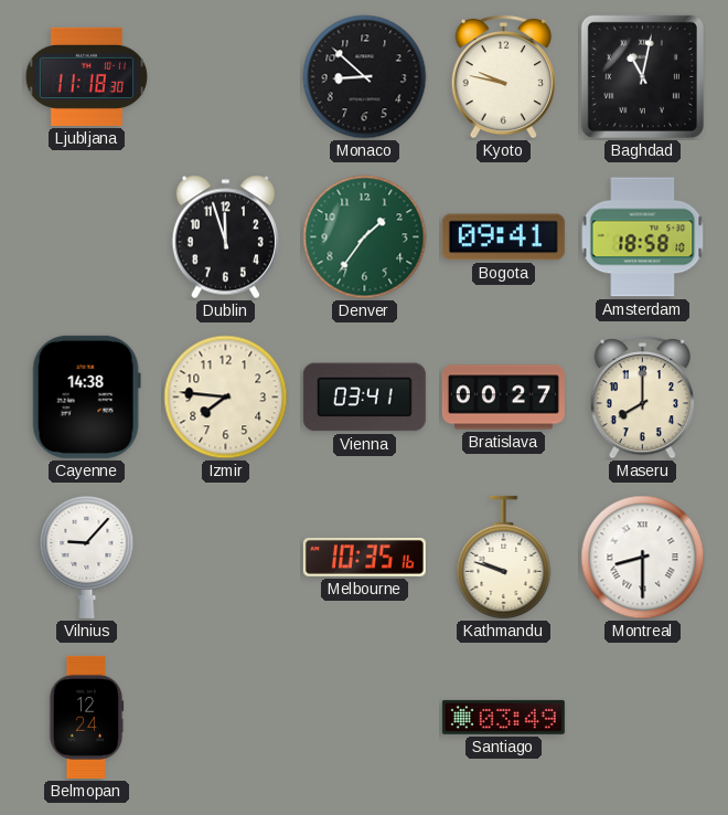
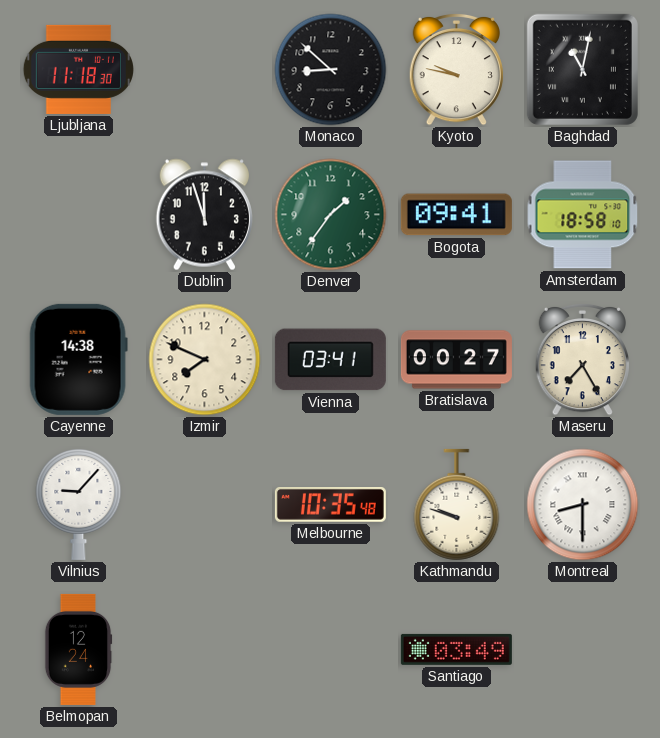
Izmir: 7:46 -> 7:49 (205, 360)
Maseru: 8:00 -> 7:25 (582, 359)
Melbourne: 10:35:16 -> 10:35:48 (330, 505)
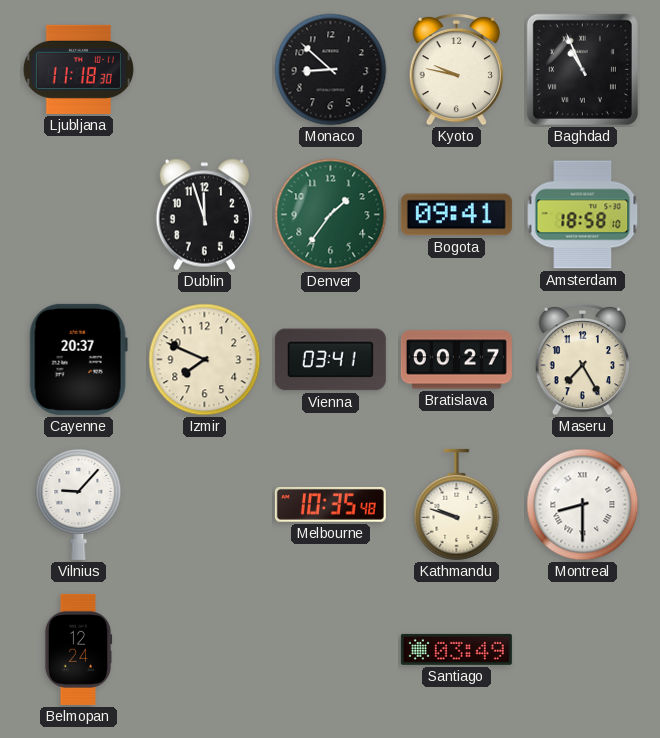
Baghdad: 11:02 -> 10:56 (582, 69)
Cayenne: 14:38 -> 20:37 (78, 359)
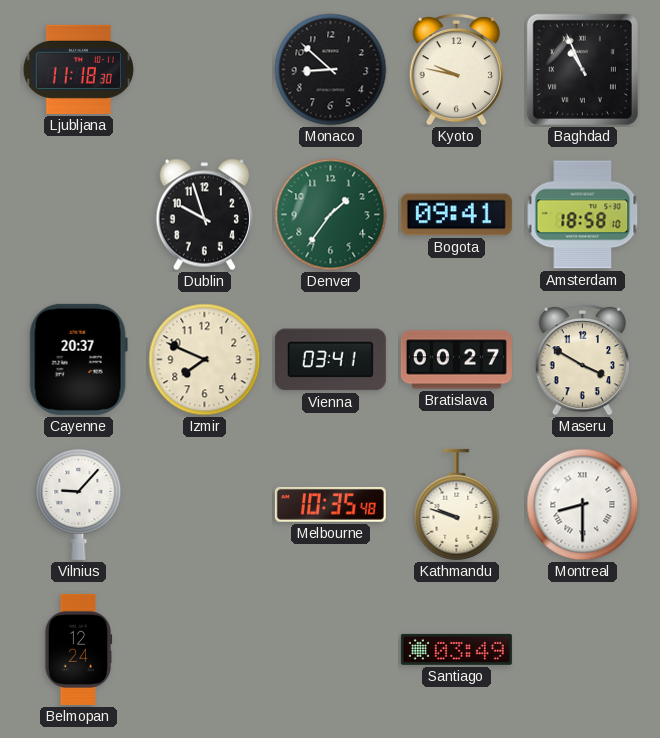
Dublin: 11:57 -> 9:57 (204, 215)
Maseru: 7:25 -> 3:50 (582, 359)
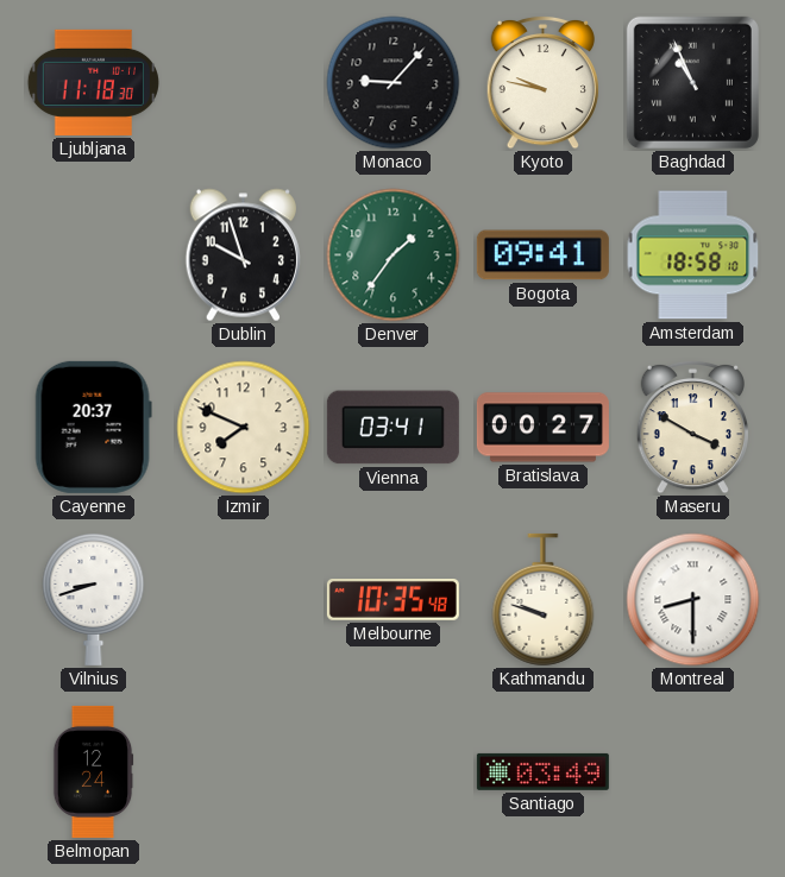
Monaco: 8:52 -> 9:07 (394, 83)
Vilnius: 9:07 -> 8:42 (94, 599)
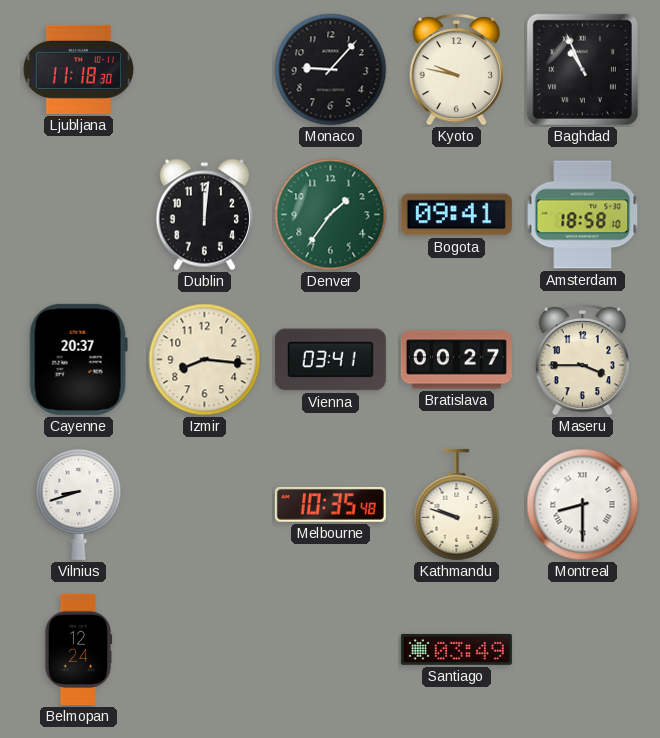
Dublin: 9:57 -> 12:01 (204, 215)
Izmir: 7:49 -> 8:16 (205, 360)
Maseru: 3:50 -> 3:45 (582, 359)
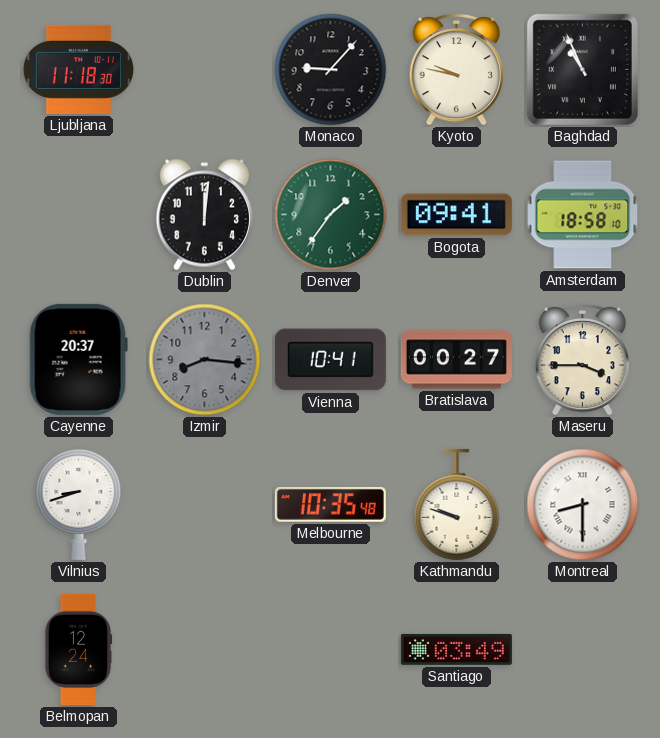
Izmir dial: cream -> grey (205, 360)
Vienna: 03:41 -> 10:41 (330, 360)
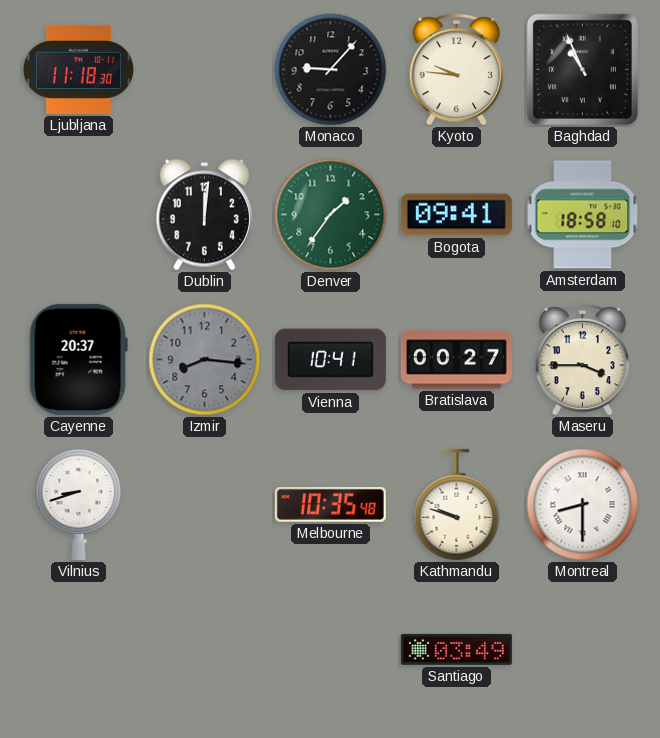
Kyoto: 9:47 -> 9:46 (456, 69)
Belmopan: 12:24 -> none (78, 649)
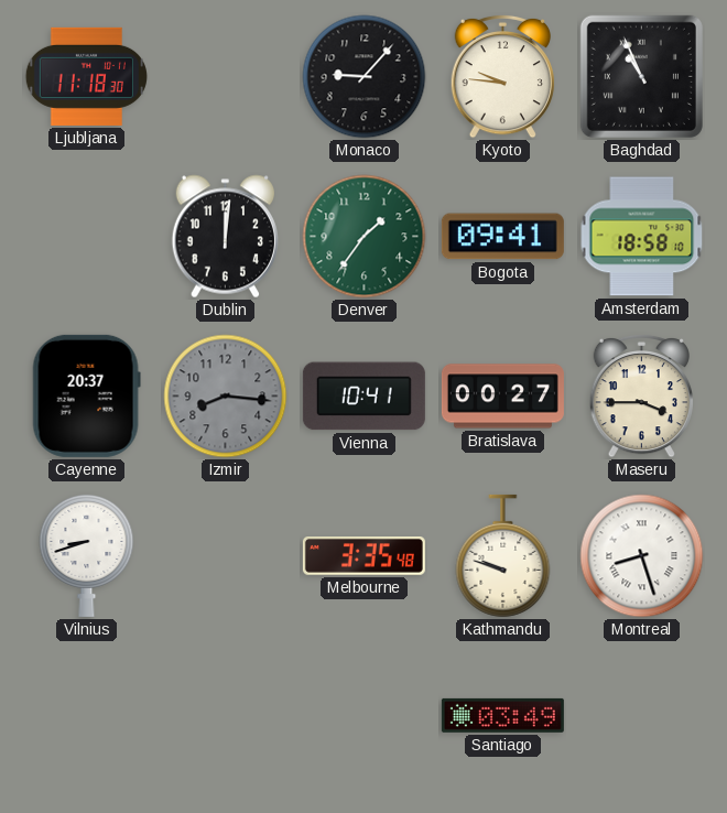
Melbourne: 10:35 -> 3:35 (363, 556)
Montreal: 8:30 -> 8:27 (642, 556)
